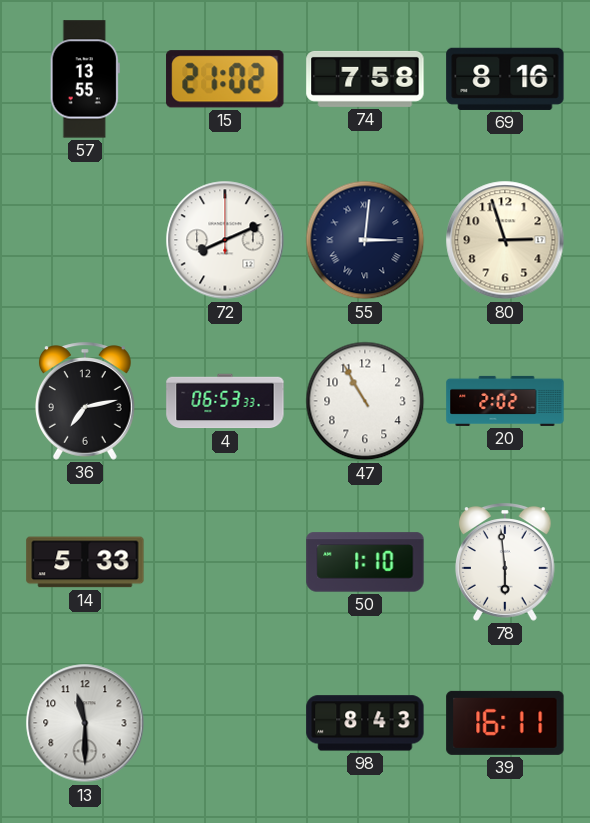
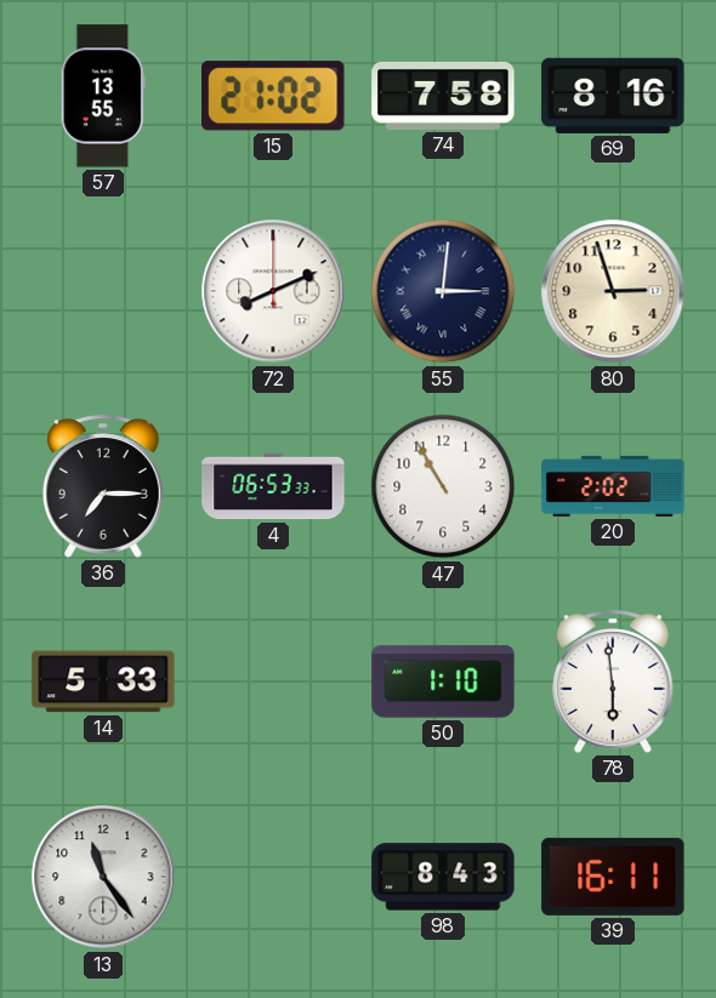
36: 7:13 -> 7:15 (104, 486)
13: 11:30 -> 11:24 (103, 877)
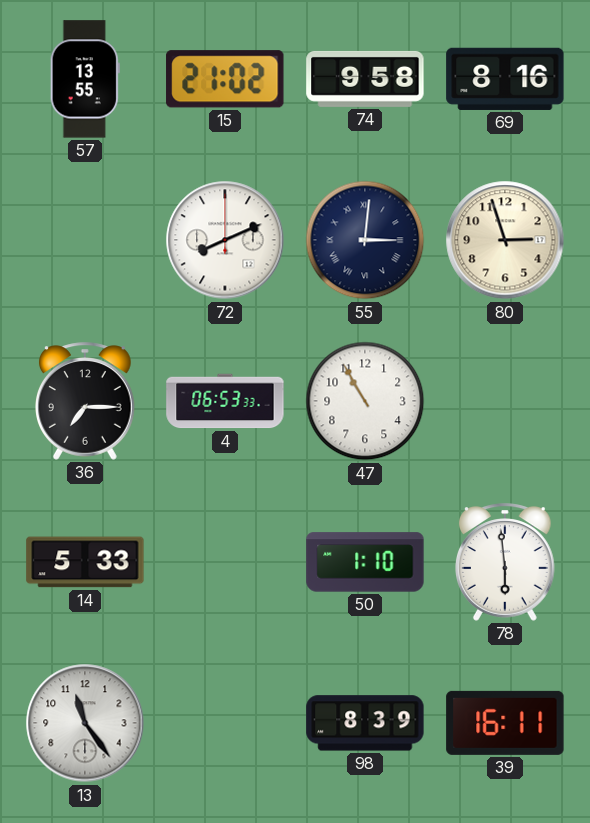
74: 7:58 -> 9:58 (365, 79)
20: 2:02 -> none (613, 486)
98: 8:43 -> 8:39 (365, 723)
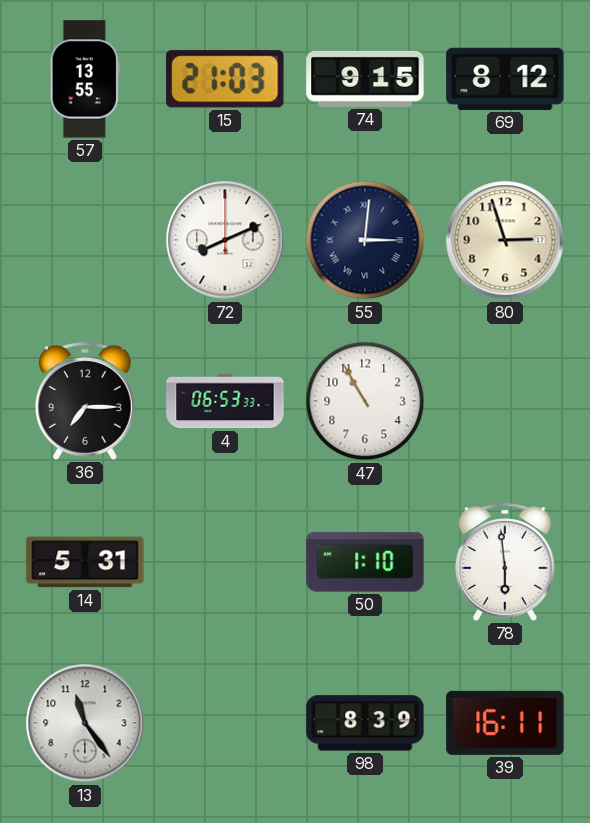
15: 21:02 -> 21:03 (225, 79)
74: 9:58 -> 9:15 (365, 79)
69: 8:16 -> 8:12 (505, 79)
14: 5:33 -> 5:31 (85, 562)
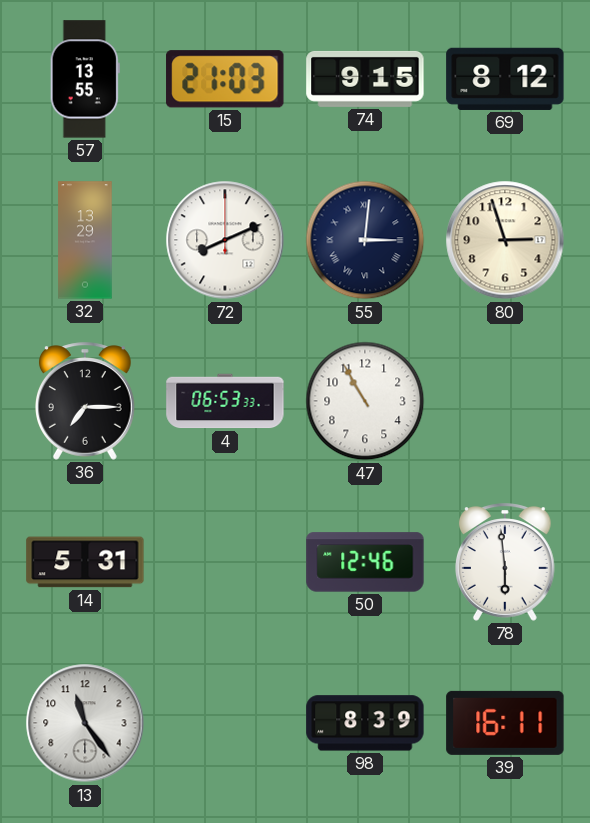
32: none -> 13:29 (85, 240)
50: 1:10 -> 12:46 (365, 562)
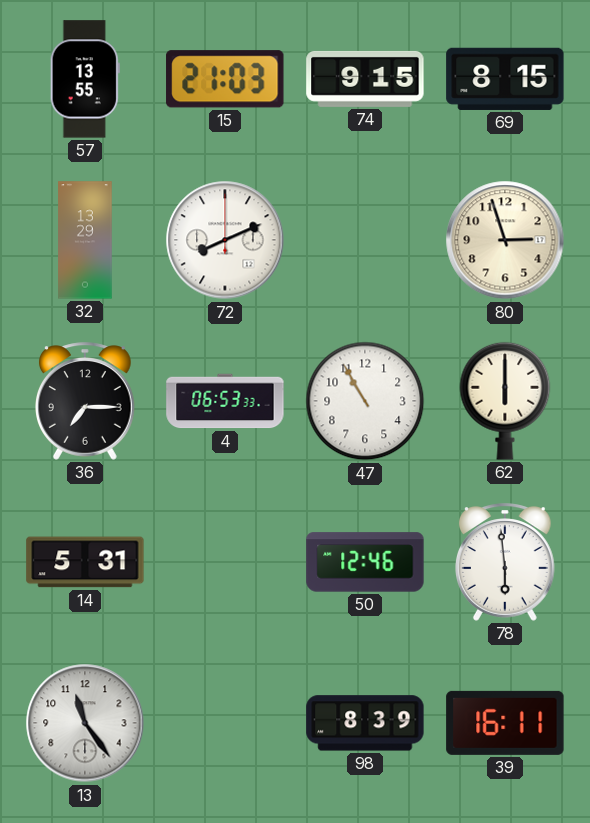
69: 8:12 -> 8:15 (505, 79)
55: 3:01 -> none (365, 240)
62: none -> 6:00 (505, 401)
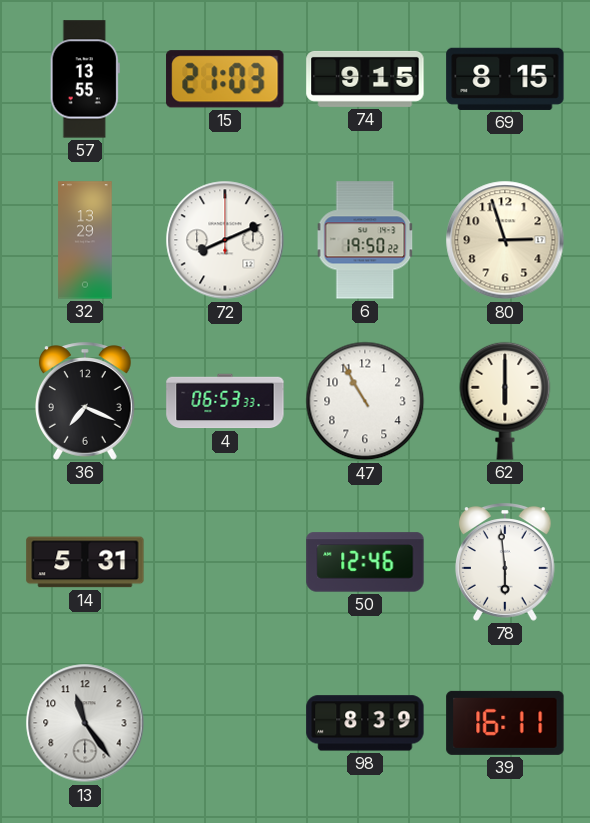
6: none -> 19:50 (365, 240)
36: 7:15 -> 7:19 (86, 401)
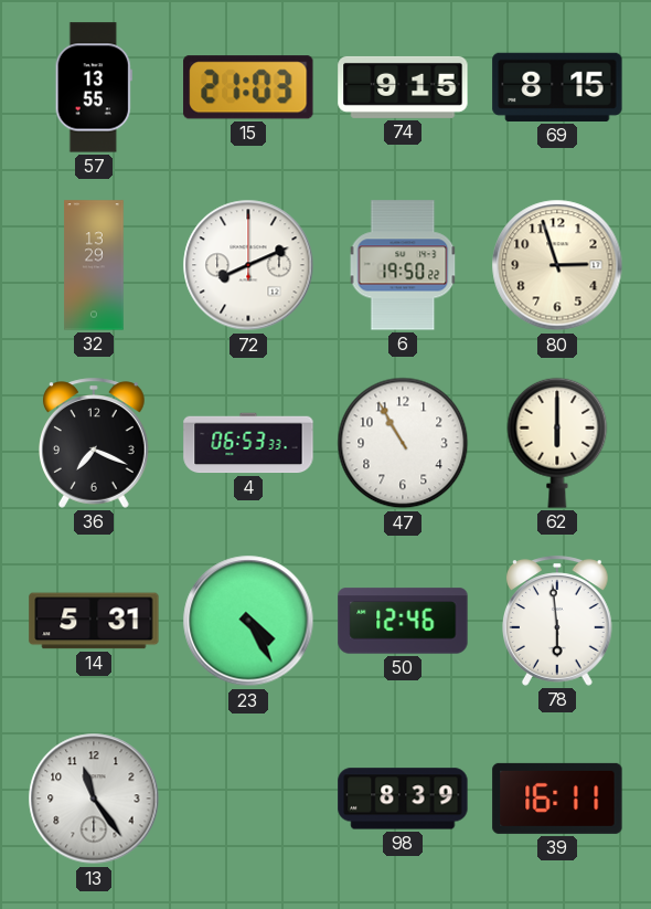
23: none -> 4:25 (248, 621)
